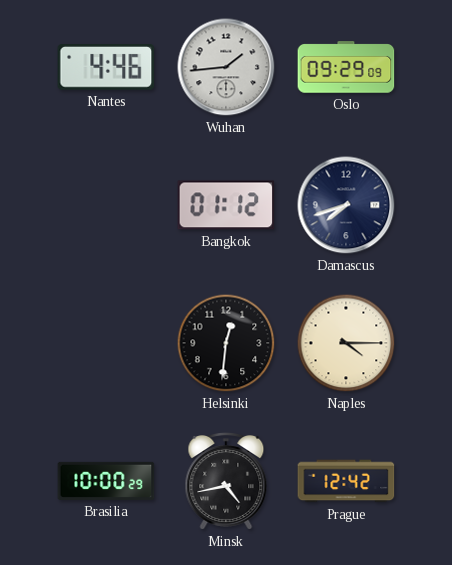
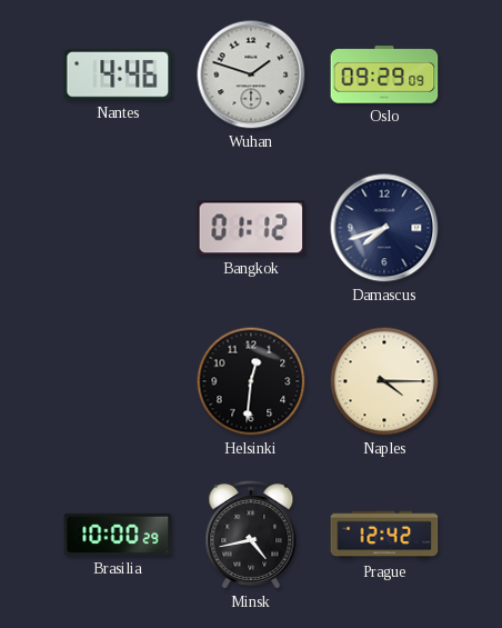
Wuhan: 1:44 -> 1:48 (251, 74)
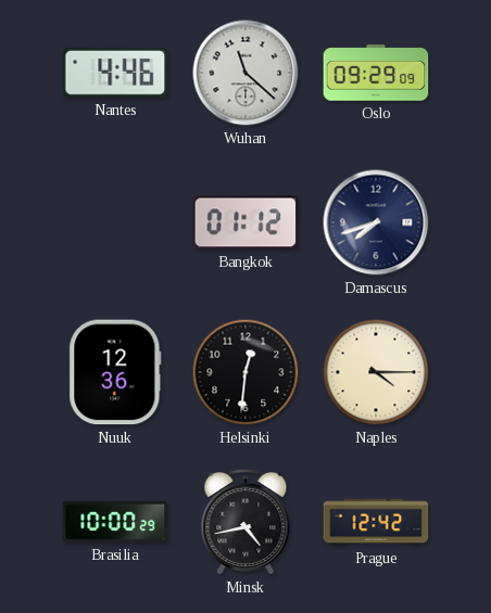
Wuhan: 1:48 -> 11:22 (246, 73)
Nuuk: none -> 12:36 (115, 372)
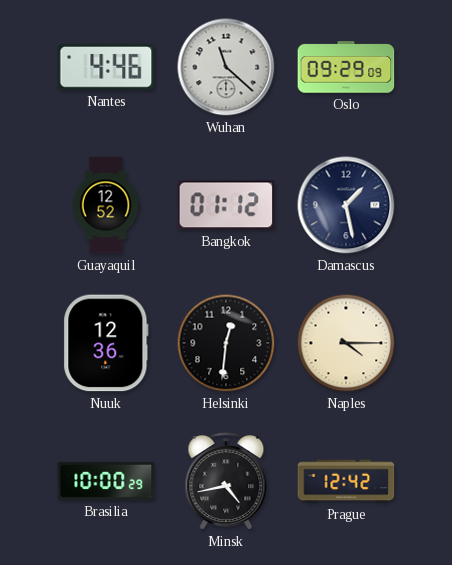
Guayaquil: none -> 12:52 (106, 205)
Damascus: 7:42 -> 1:28 (346, 205)
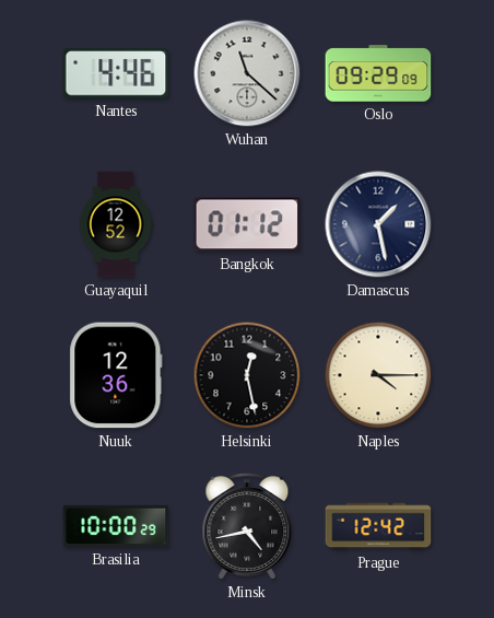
Helsinki: 12:31 -> 12:28 (247, 375)
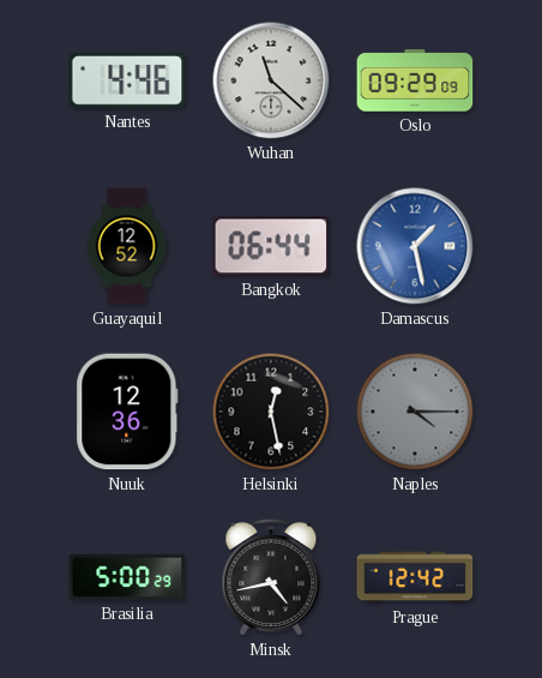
Bangkok: 01:12 -> 06:44 (271, 246)
Damascus dial: navy -> blue (415, 246)
Naples dial: cream -> grey (415, 412)
Brasilia: 10:00 -> 5:00 (127, 577)
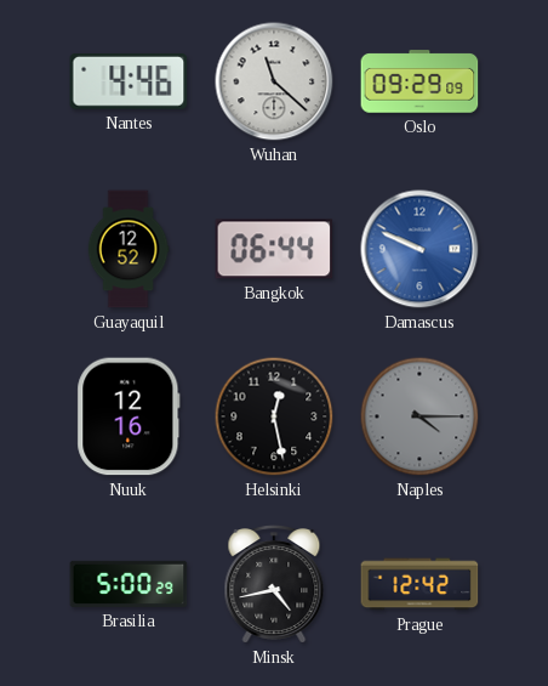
Damascus: 1:28 -> 9:49 (419, 249)
Nuuk: 12:36 -> 12:16 (129, 416)
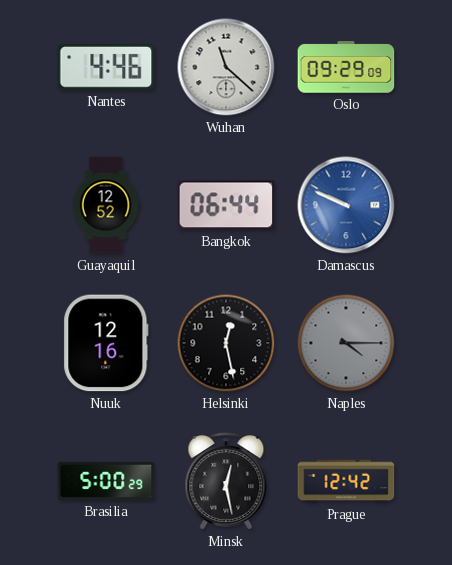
Minsk: 4:43 -> 12:28 (226, 482)
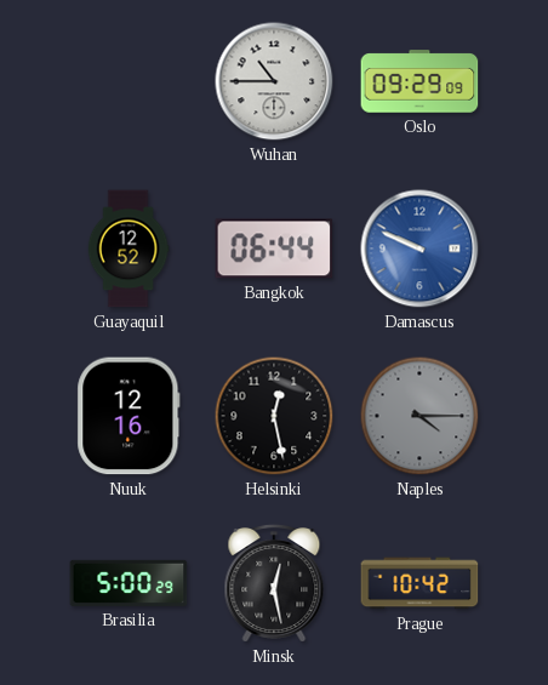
Nantes: 4:46 -> none (106, 68)
Wuhan: 11:22 -> 10:45 (274, 81)
Prague: 12:42 -> 10:42 (419, 583)
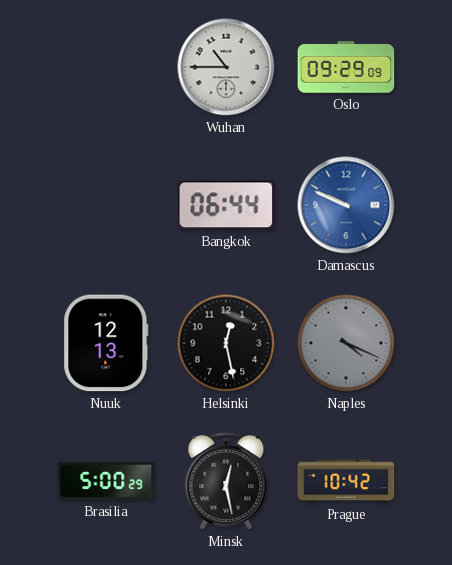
Guayaquil: 12:52 -> none (129, 249)
Nuuk: 12:16 -> 12:13 (106, 343)
Naples: 4:15 -> 4:19 (346, 343)
